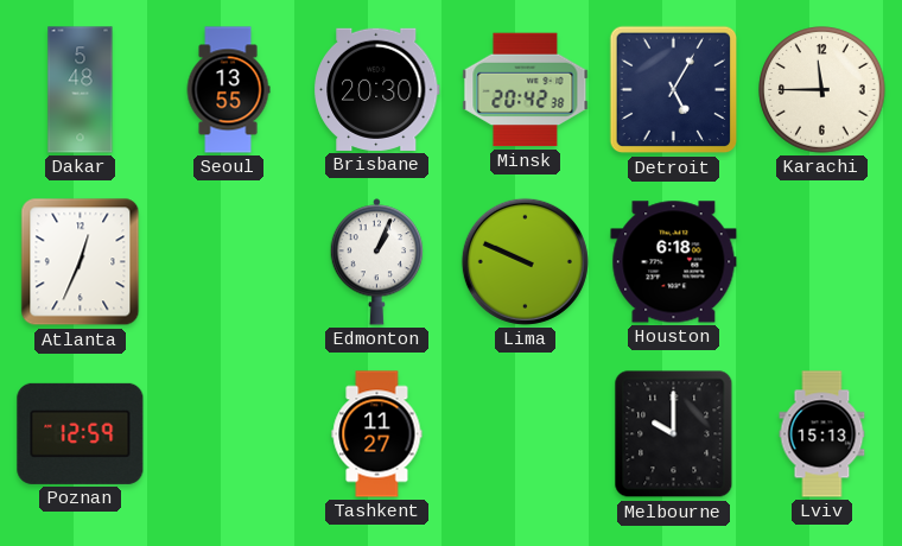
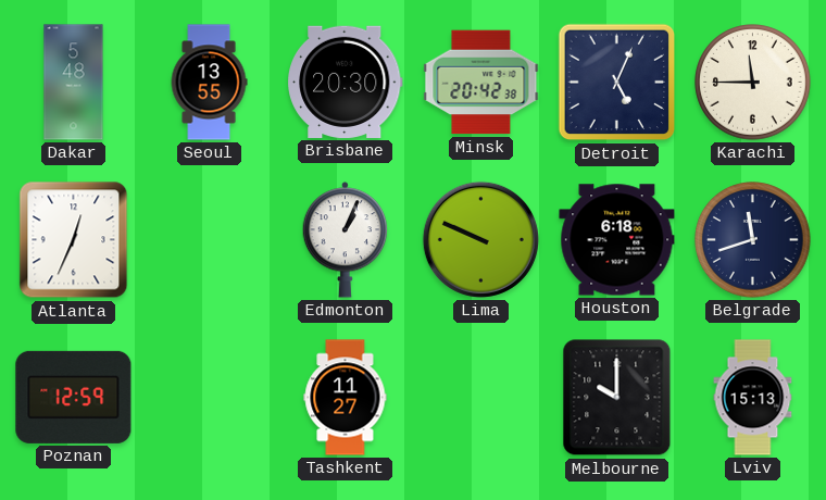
Detroit: 5:05 -> 5:04 (617, 83)
Belgrade: none -> 11:42 (753, 240)
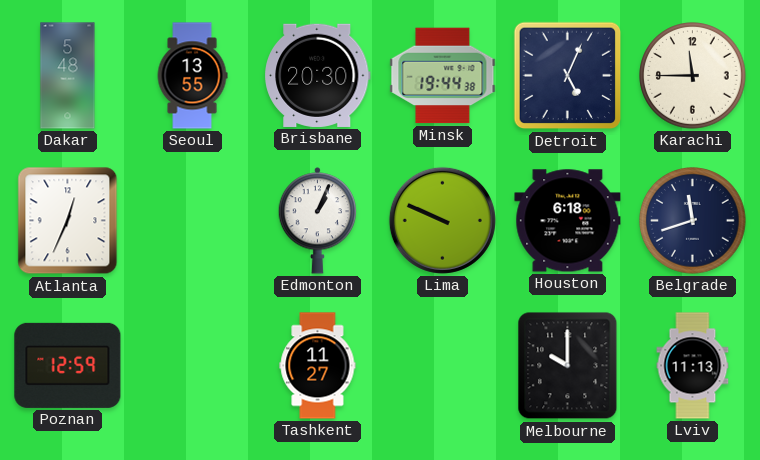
Minsk: 20:42 -> 19:44 (443, 76)
Lviv: 15:13 -> 11:13 (693, 366)
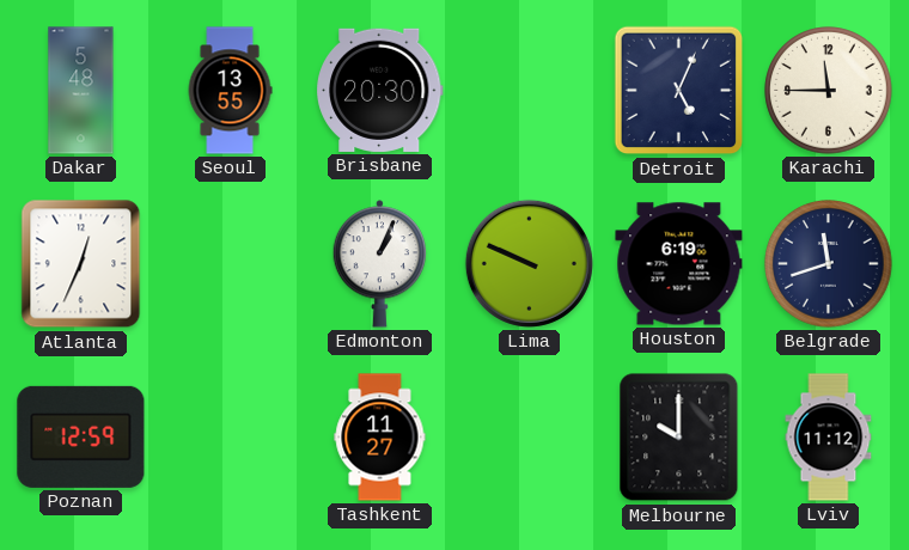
Minsk: 19:44 -> none (443, 76)
Houston: 6:18 -> 6:19 (679, 264)
Lviv: 11:13 -> 11:12 (829, 438)
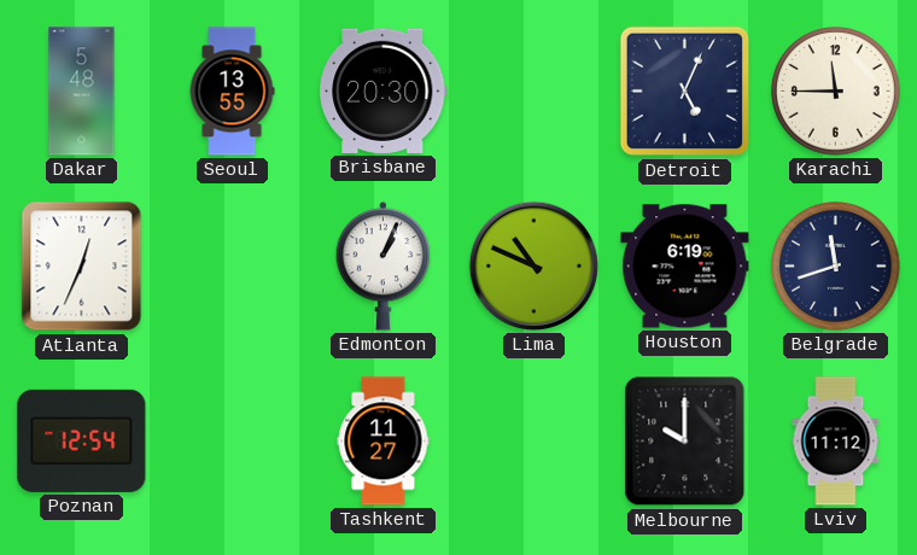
Lima: 9:49 -> 10:49 (533, 265)
Poznan: 12:59 -> 12:54 (82, 440)
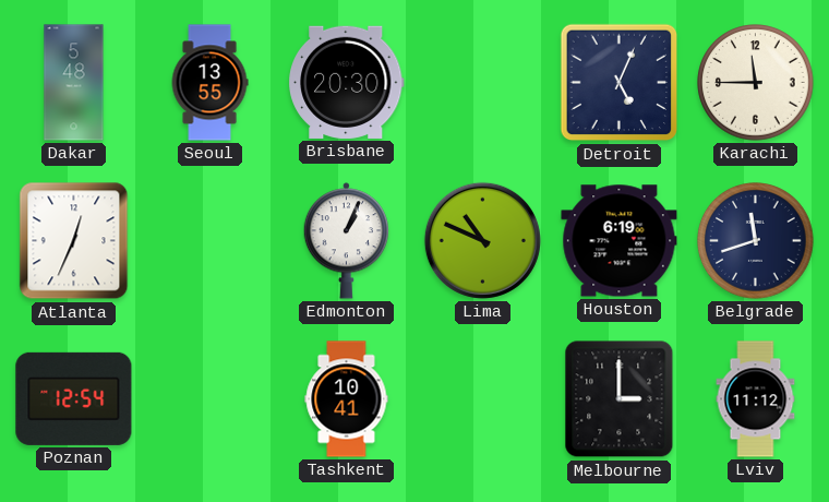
Tashkent: 11:27 -> 10:41 (347, 399)
Melbourne: 10:00 -> 3:00 (620, 399)
